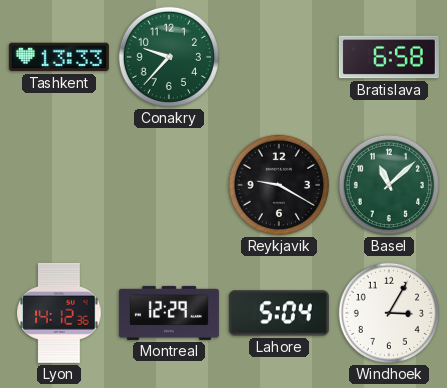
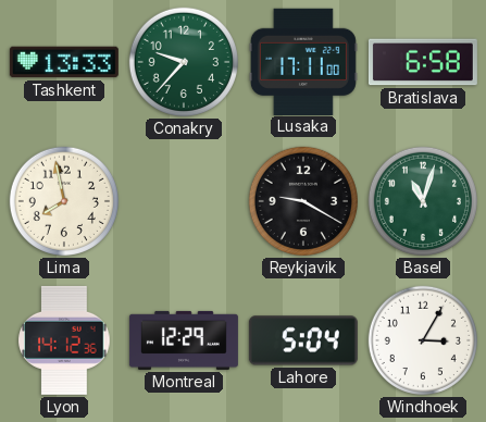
Lusaka: none -> 17:11 (303, 61)
Lima: none -> 7:58 (64, 201)
Basel: 11:08 -> 11:03 (423, 201)
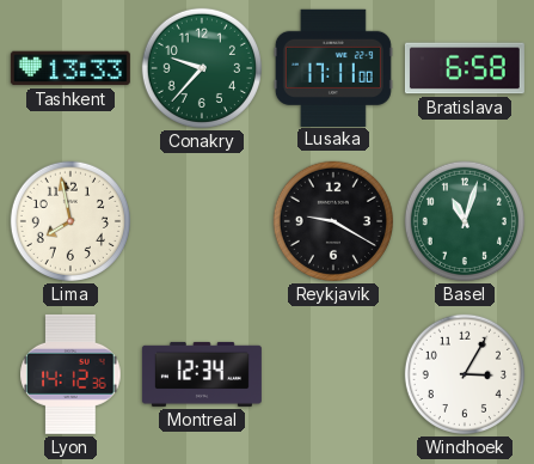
Montreal: 12:29 -> 12:34 (202, 374)
Lahore: 5:04 -> none (303, 340)
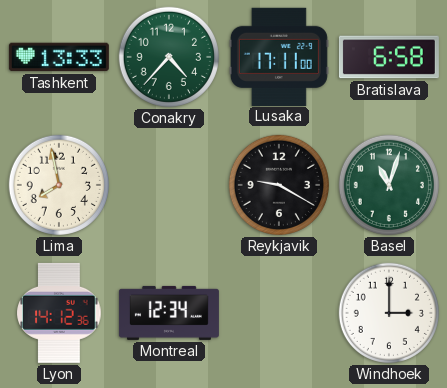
Conakry: 9:37 -> 4:37 (169, 57)
Windhoek: 3:05 -> 3:00 (389, 313)
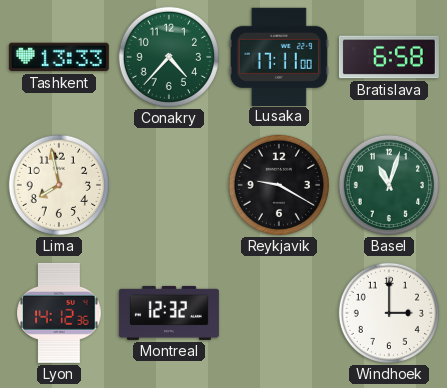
Montreal: 12:34 -> 12:32 (169, 313)
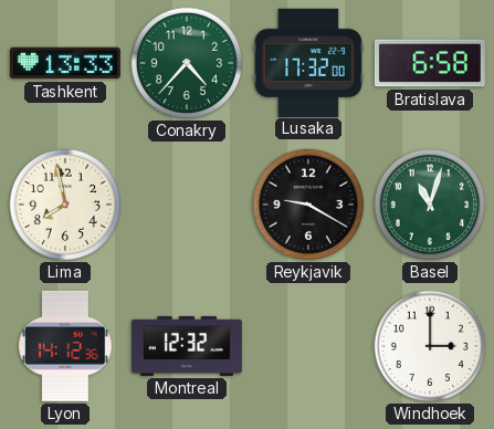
Lusaka: 17:11 -> 17:32 (308, 62)
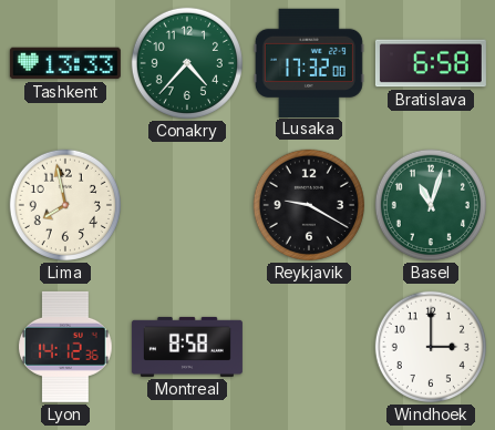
Montreal: 12:32 -> 8:58 (187, 347)
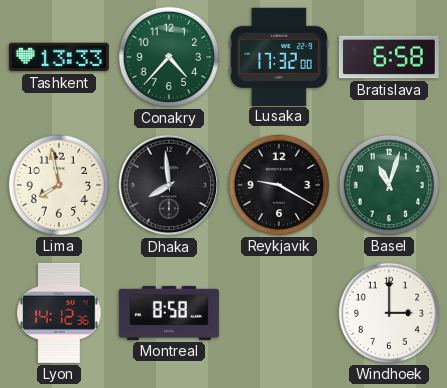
Dhaka: none -> 7:59 (169, 185)
